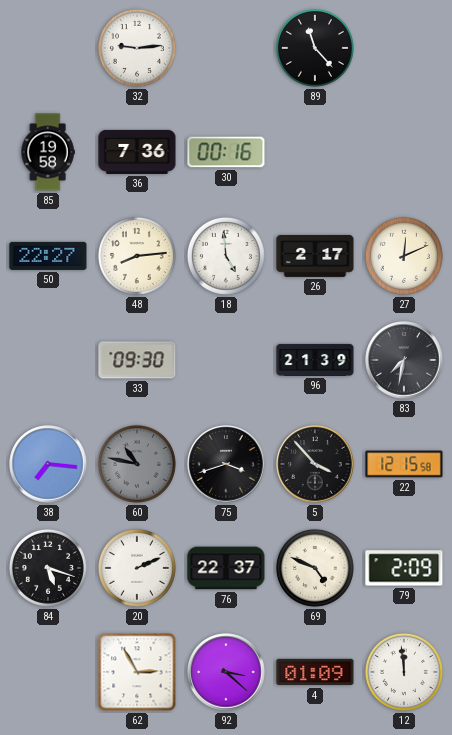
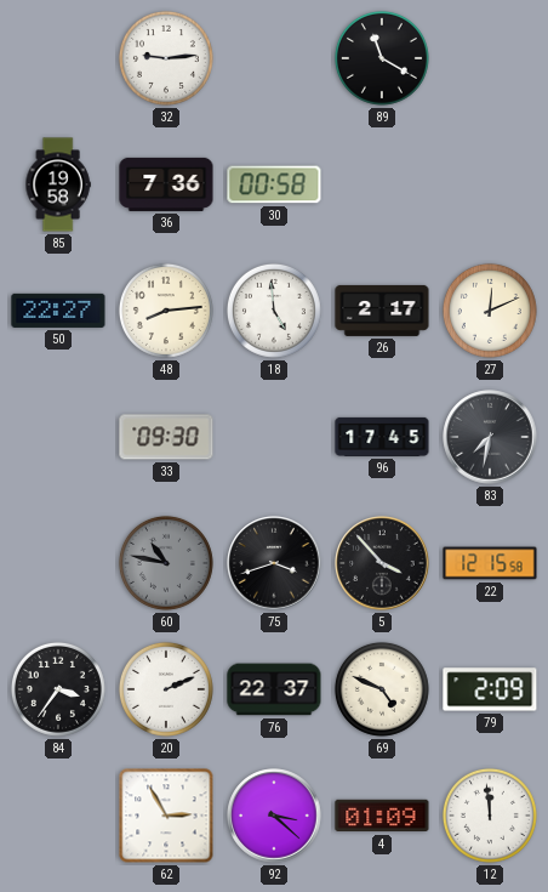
89: 11:23 -> 11:20 (382, 58)
30: 00:16 -> 00:58 (274, 184)
96: 21:39 -> 17:45 (382, 437)
38: 7:16 -> none (48, 464)
84: 5:18 -> 3:36 (58, 689)
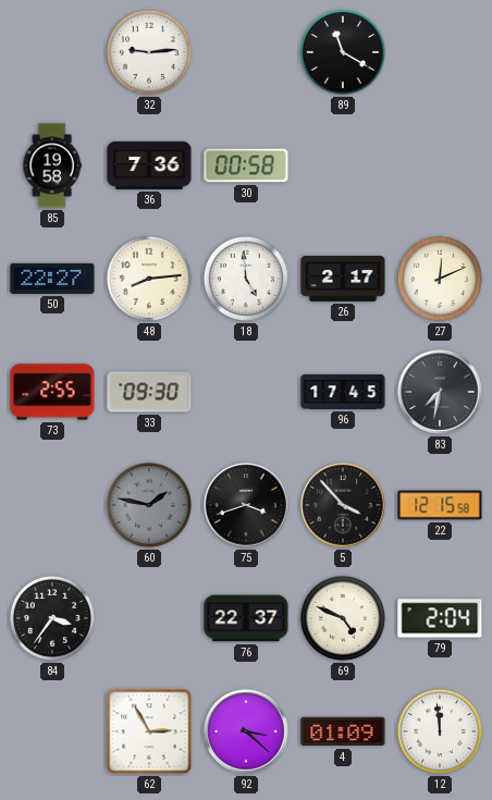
73: none -> 2:55 (52, 392)
60: 10:47 -> 1:47 (149, 505)
20: 2:11 -> none (166, 689)
79: 2:09 -> 2:04 (440, 618)
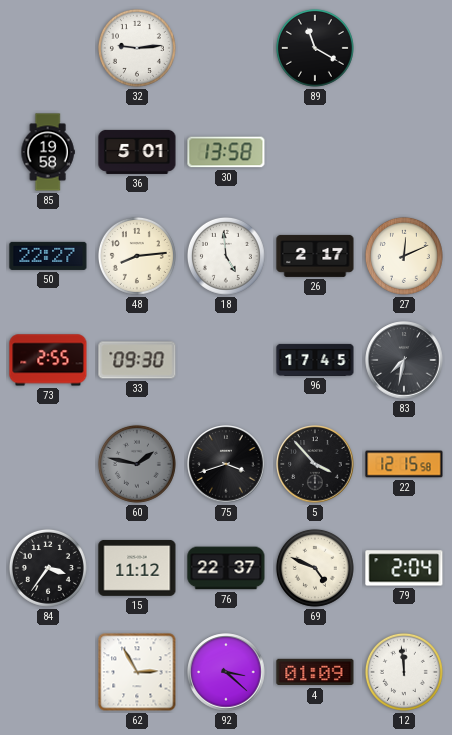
36: 7:36 -> 5:01 (137, 152)
30: 00:58 -> 13:58 (226, 152)
15: none -> 11:12 (137, 568)
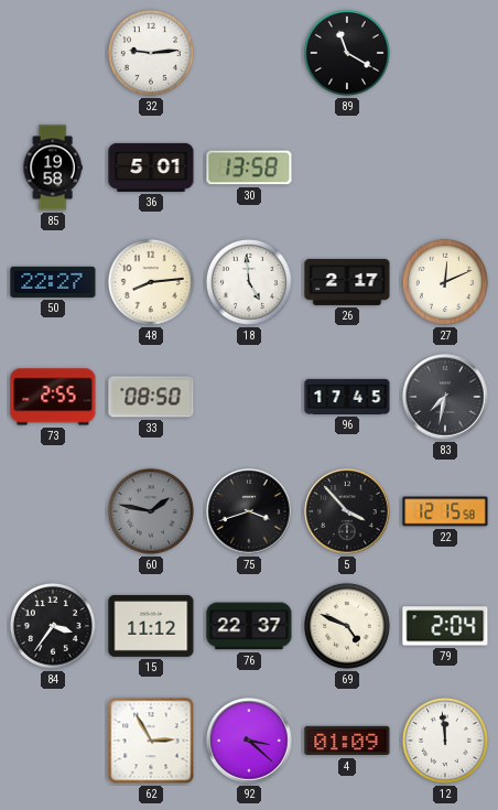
33: 09:30 -> 08:50 (151, 397)
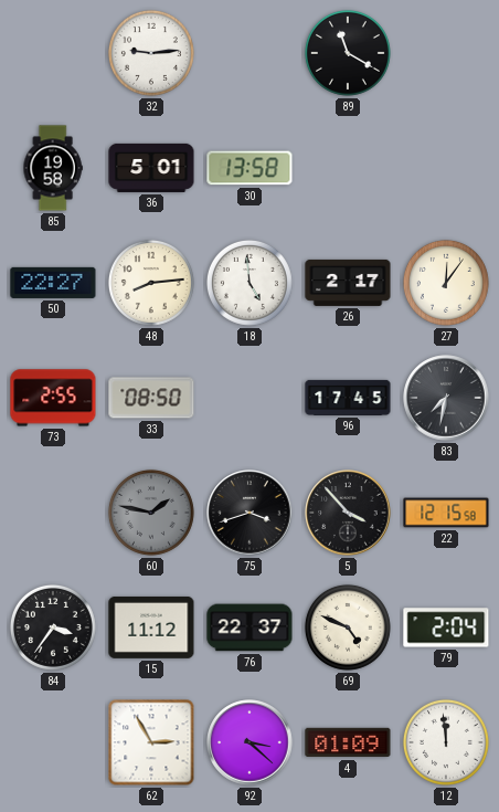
27: 12:11 -> 12:06 (446, 283)
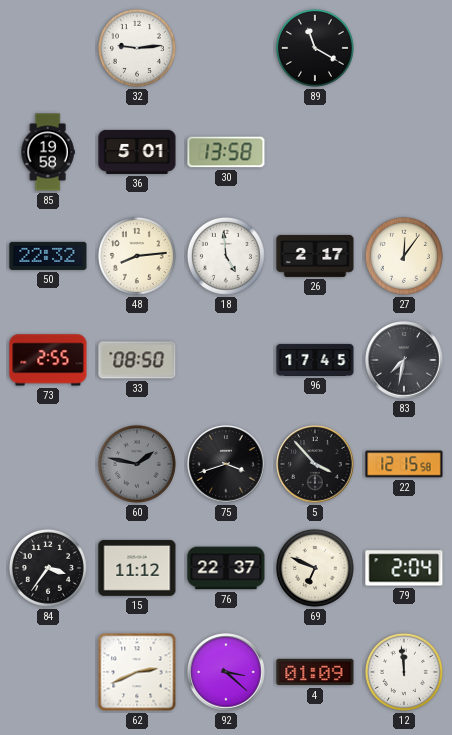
50: 22:27 -> 22:32 (48, 256)
69: 4:49 -> 6:49 (315, 568)
62: 2:55 -> 2:41 (137, 672)
